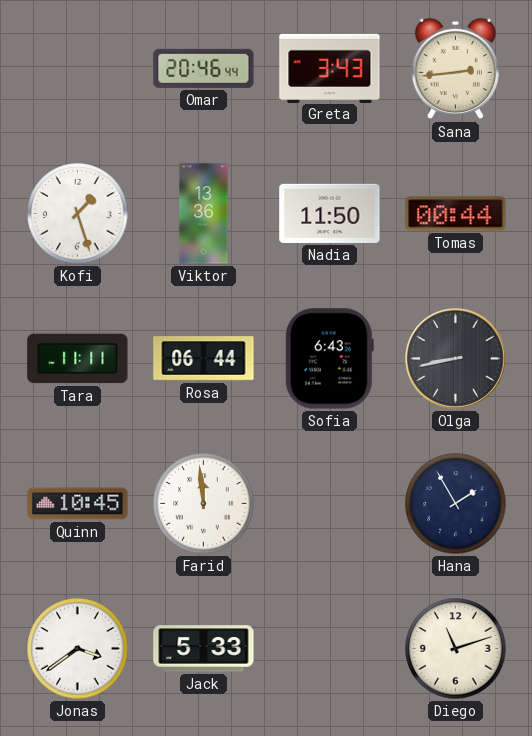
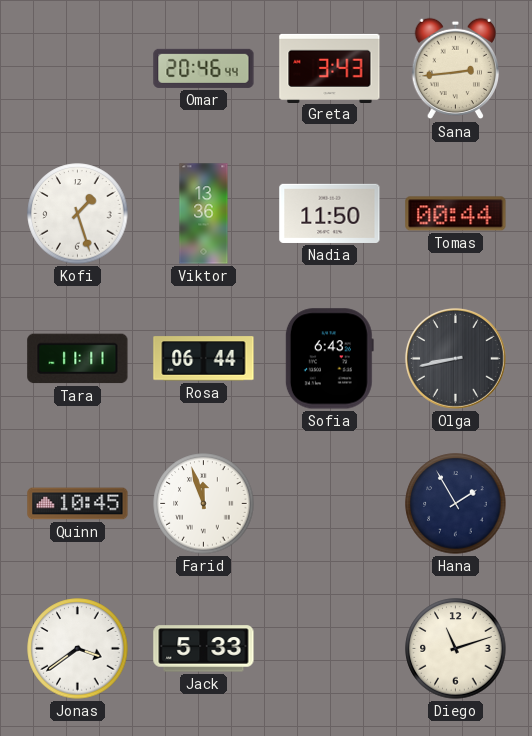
Farid: 11:59 -> 11:57 (204, 504)
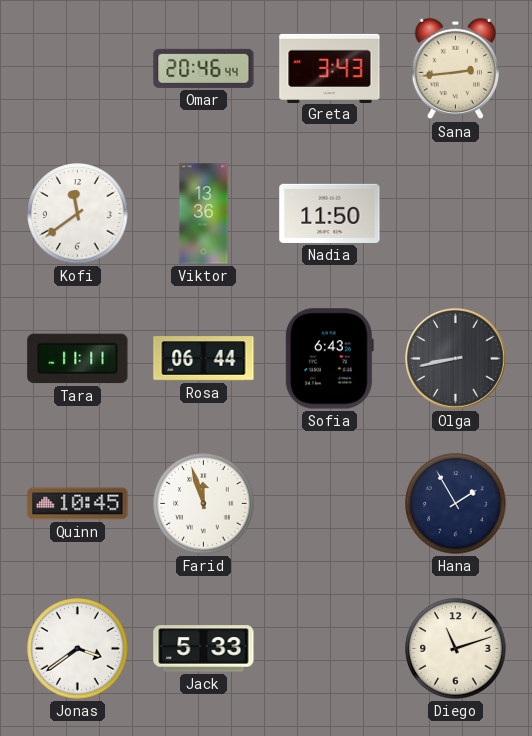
Kofi: 1:27 -> 11:39 (78, 214)
Tomas: 00:44 -> none (456, 214)
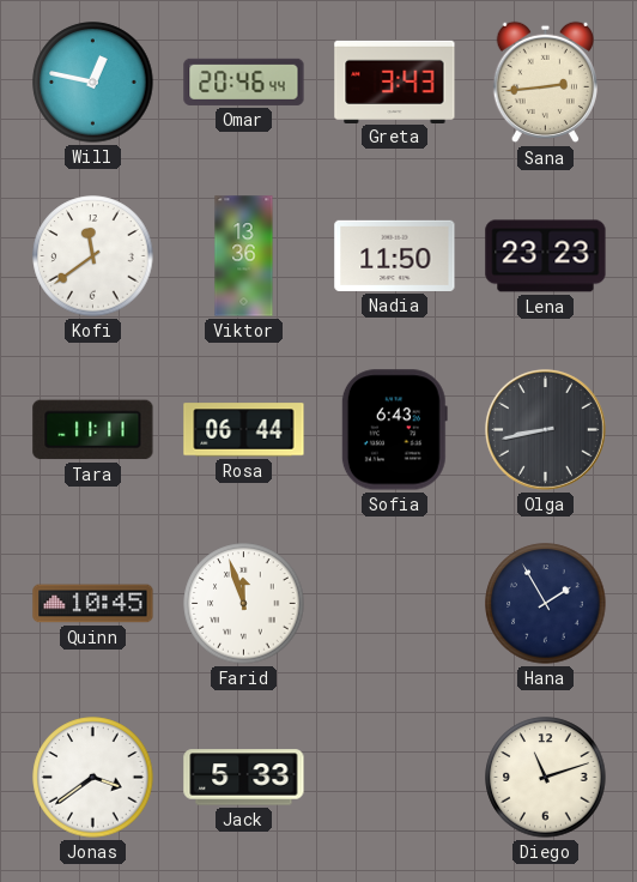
Will: none -> 12:47 (93, 83)
Lena: none -> 23:23 (546, 256)
